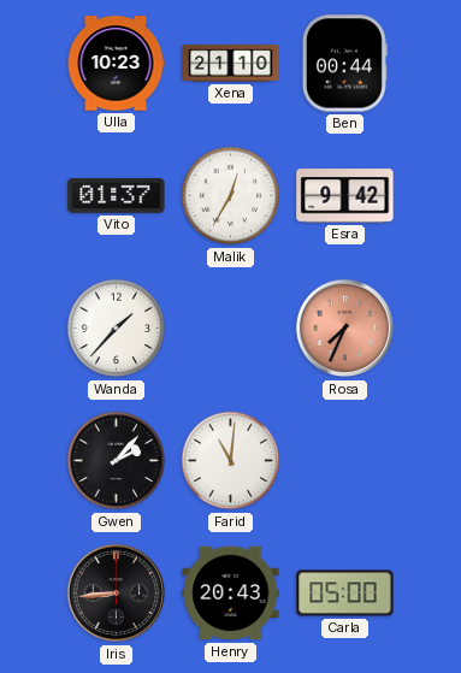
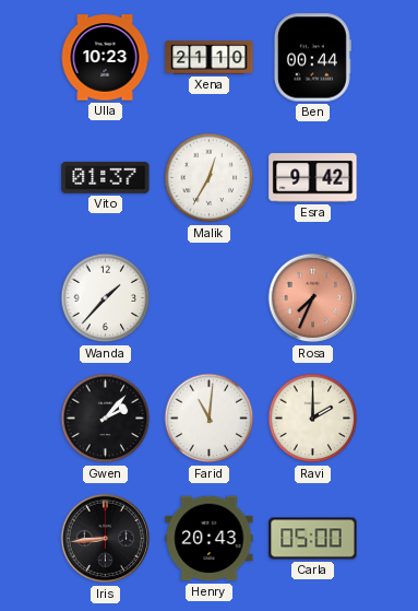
Ravi: none -> 2:00 (313, 419)
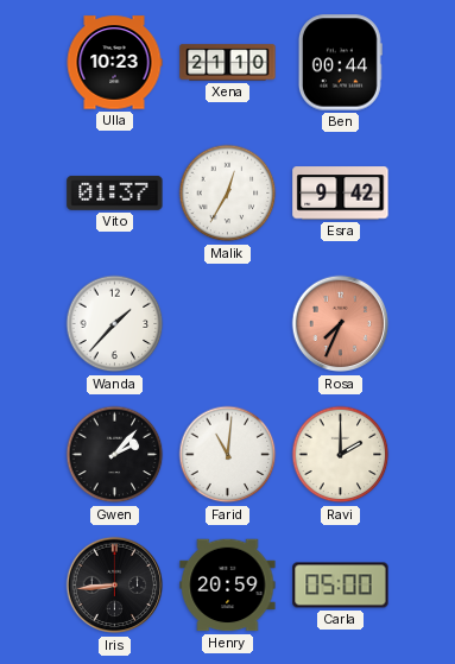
Henry: 20:43 -> 20:59 (228, 586)
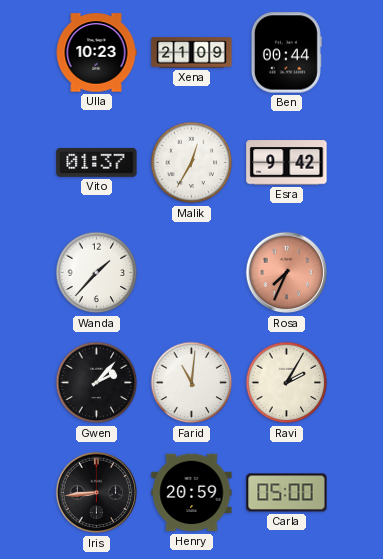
Xena: 21:10 -> 21:09 (192, 53)
Ravi: 2:00 -> 2:05 (287, 383)
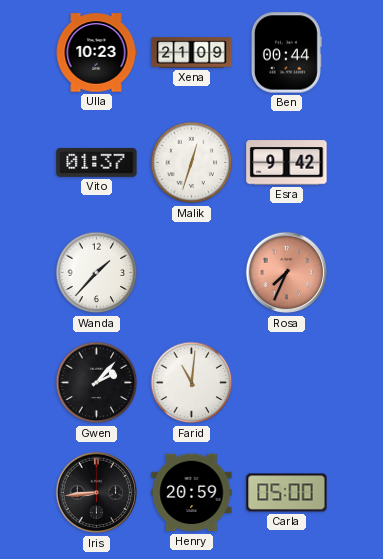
Malik: 12:35 -> 12:33 (192, 163)
Ravi: 2:05 -> none (287, 383)
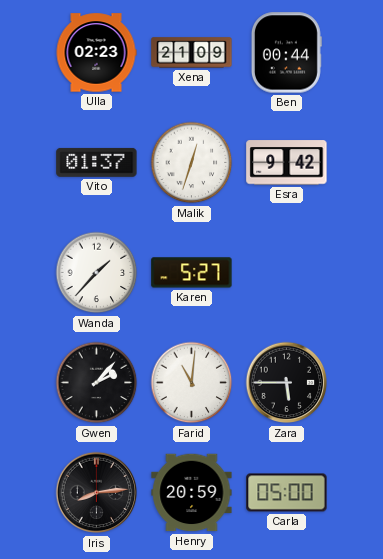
Ulla: 10:23 -> 02:23 (96, 53)
Karen: none -> 5:27 (192, 273)
Rosa: 7:34 -> none (287, 273)
Zara: none -> 5:45 (287, 383)
Iris: 8:44 -> 8:14 (97, 493)
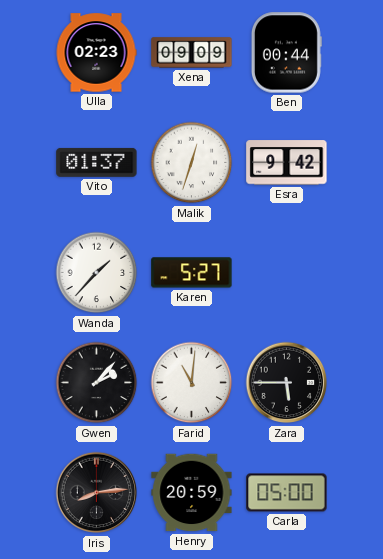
Xena: 21:09 -> 09:09 (192, 53)
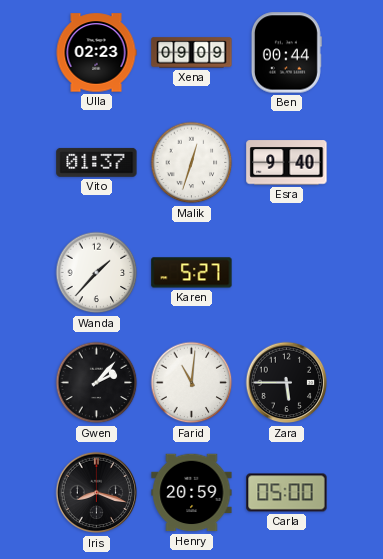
Esra: 9:42 -> 9:40 (287, 163)
Iris: 8:14 -> 8:18 (97, 493)
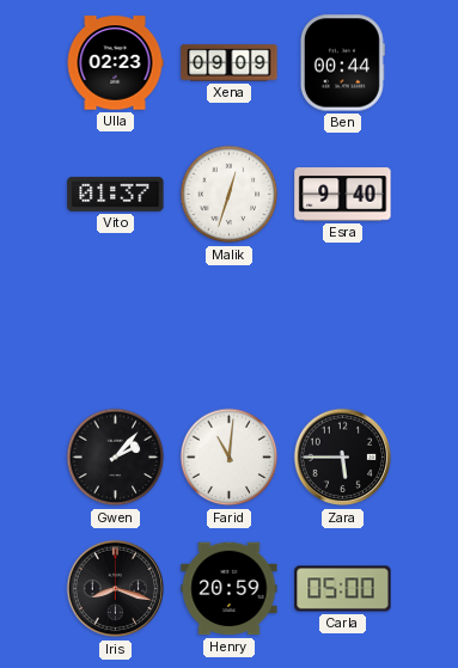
Wanda: 1:37 -> none (97, 273)
Karen: 5:27 -> none (192, 273)
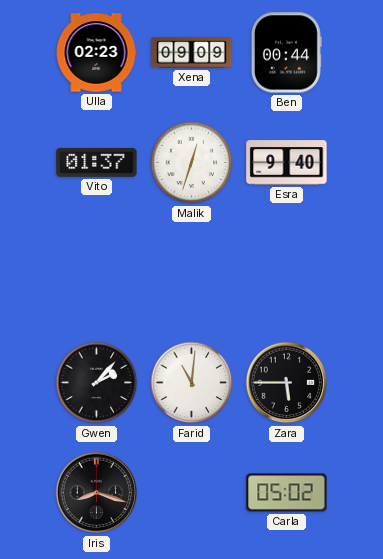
Henry: 20:59 -> none (230, 589)
Carla: 05:00 -> 05:02 (287, 493)
